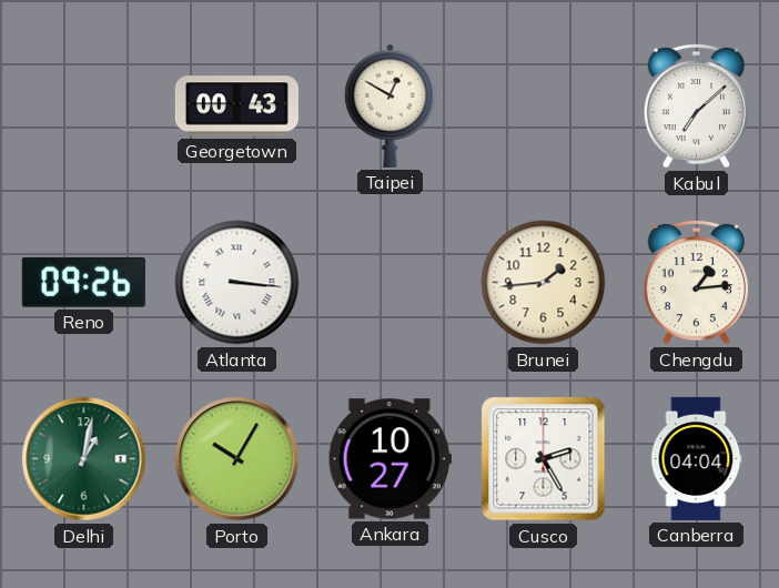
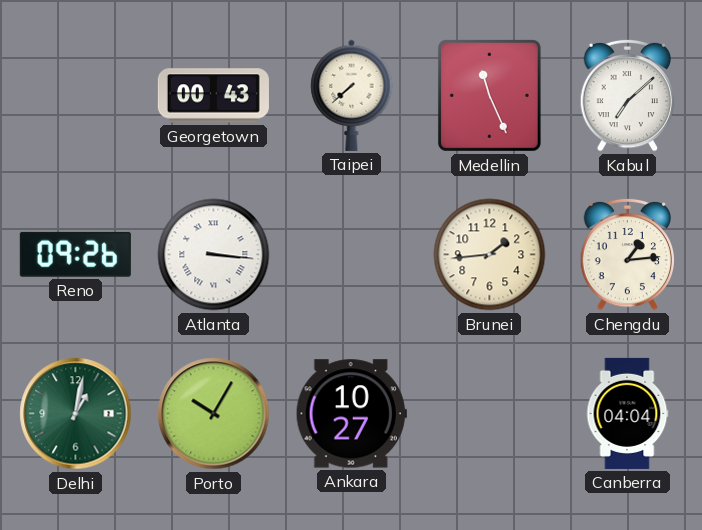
Taipei: 12:50 -> 7:38 (352, 95)
Medellin: none -> 11:26 (489, 95)
Cusco: 2:25 -> none (544, 459)
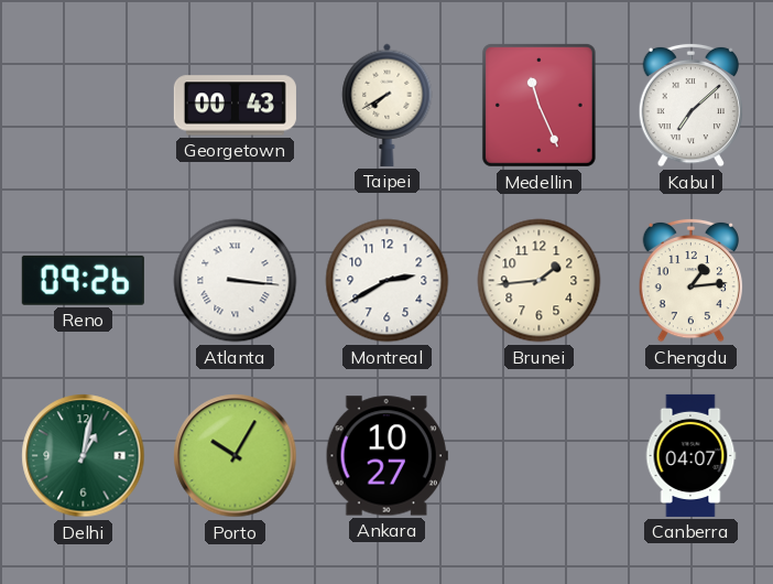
Taipei: 7:38 -> 7:40 (388, 105)
Montreal: none -> 2:40 (388, 281)
Canberra: 04:04 -> 04:07 (690, 455)
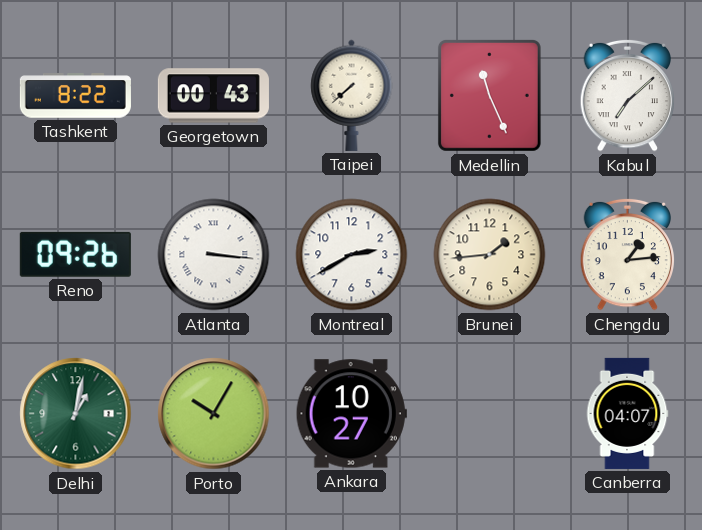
Tashkent: none -> 8:22 (75, 96)
Taipei: 7:40 -> 7:38 (352, 95)
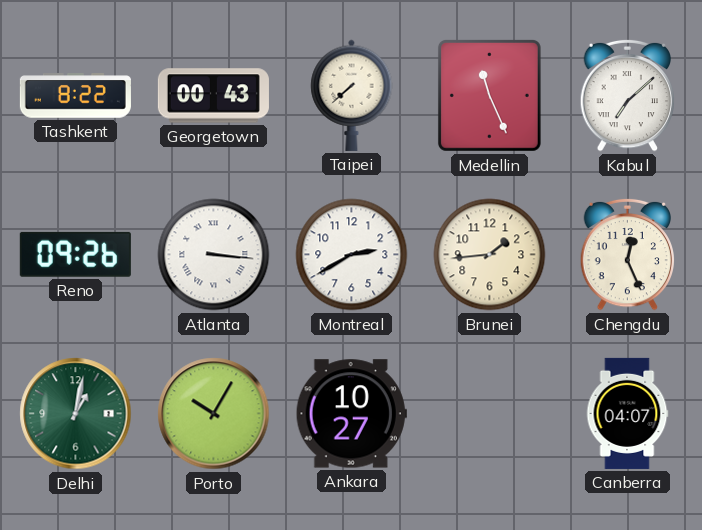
Chengdu: 1:14 -> 12:26 (628, 254)
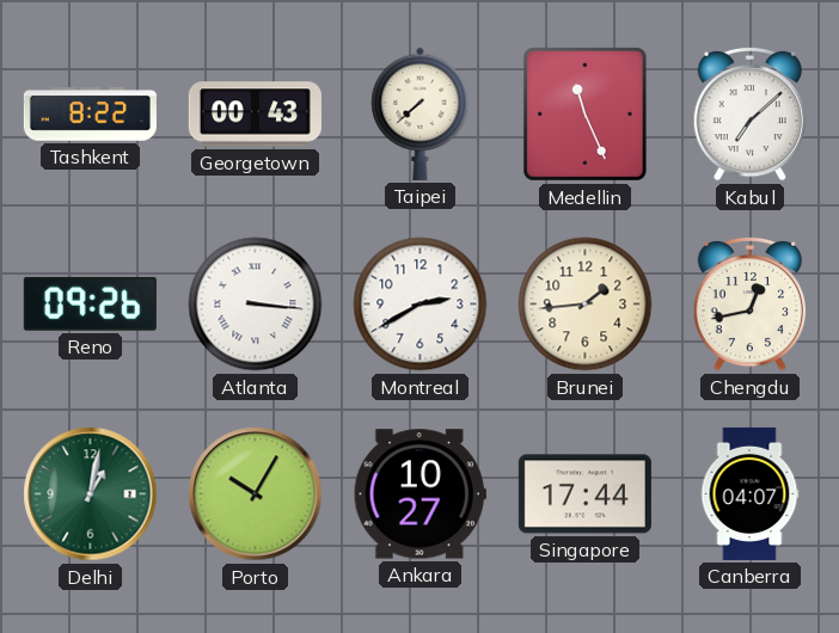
Chengdu: 12:26 -> 12:43 (751, 303)
Singapore: none -> 17:44 (584, 494)
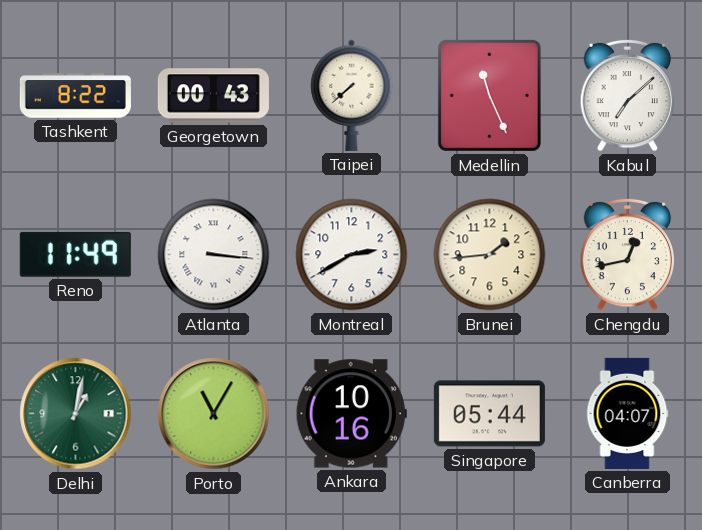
Reno: 09:26 -> 11:49 (75, 254)
Porto: 10:05 -> 11:05 (214, 414)
Ankara: 10:27 -> 10:16 (351, 414)
Singapore: 17:44 -> 05:44 (489, 414)
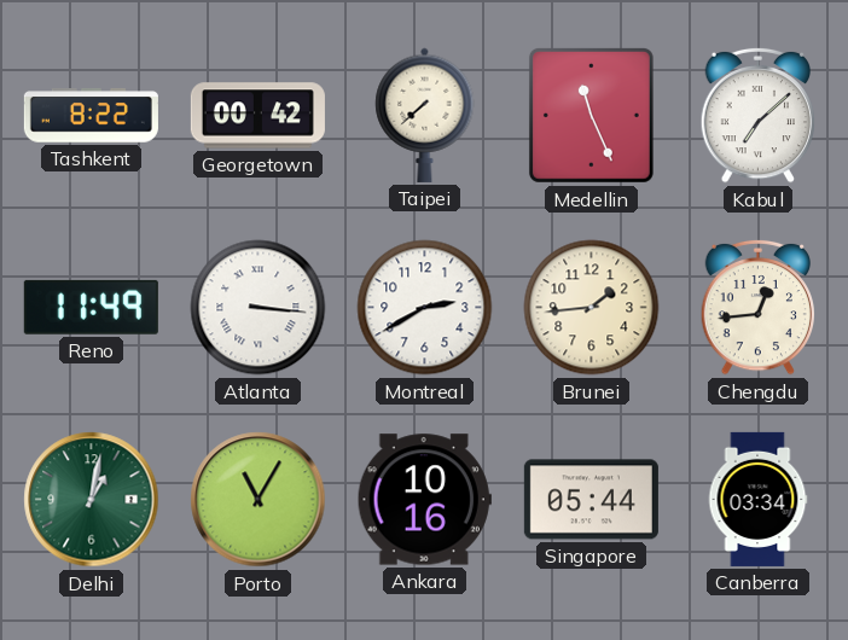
Georgetown: 00:43 -> 00:42 (257, 116)
Chengdu: 12:43 -> 12:44 (759, 307)
Canberra: 04:07 -> 03:34 (757, 499)
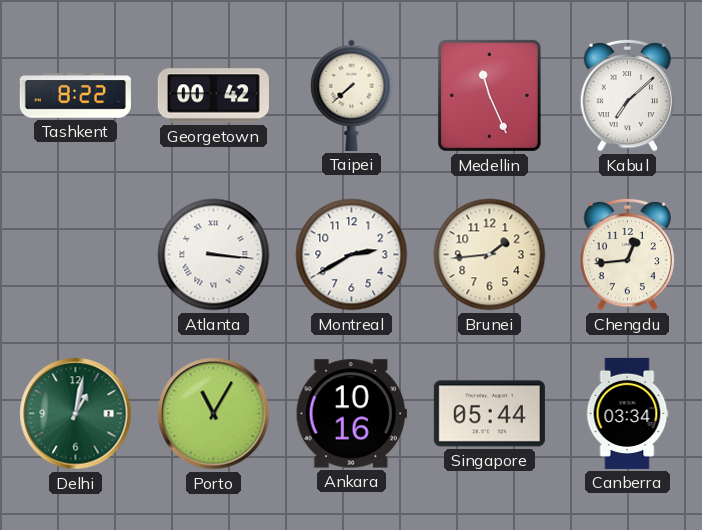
Reno: 11:49 -> none (91, 307)
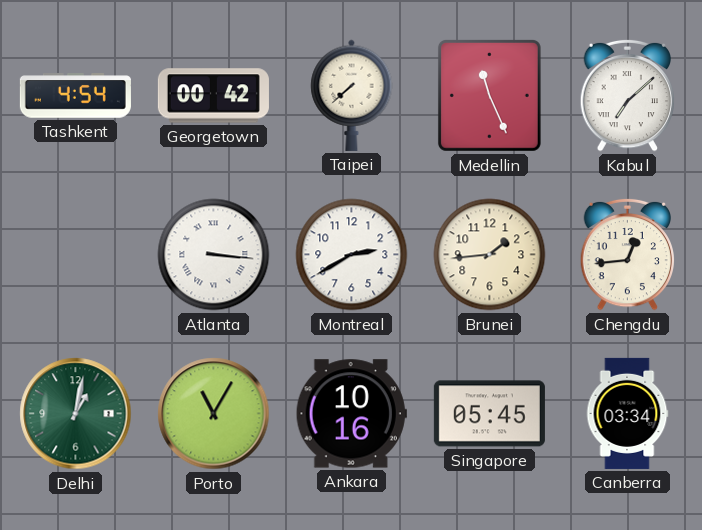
Tashkent: 8:22 -> 4:54 (75, 96)
Singapore: 05:44 -> 05:45 (489, 414)
